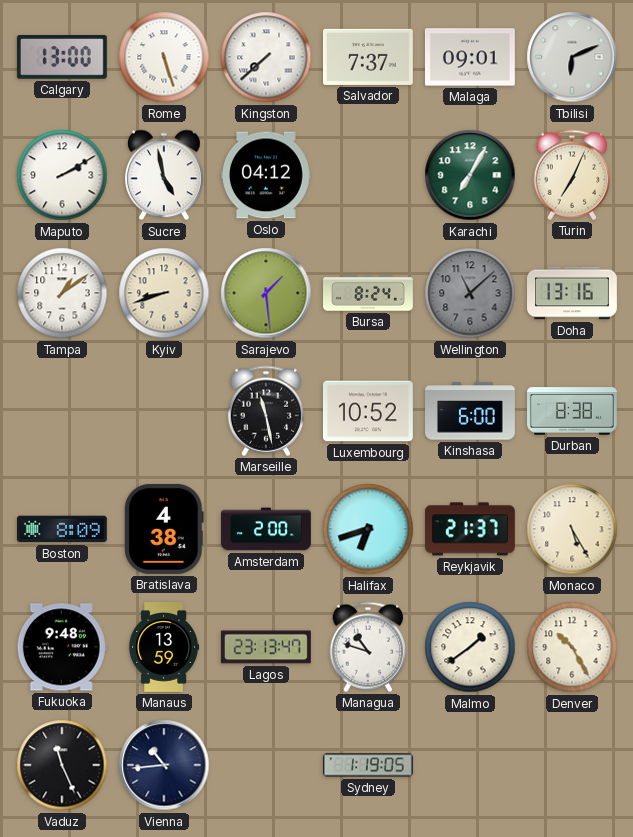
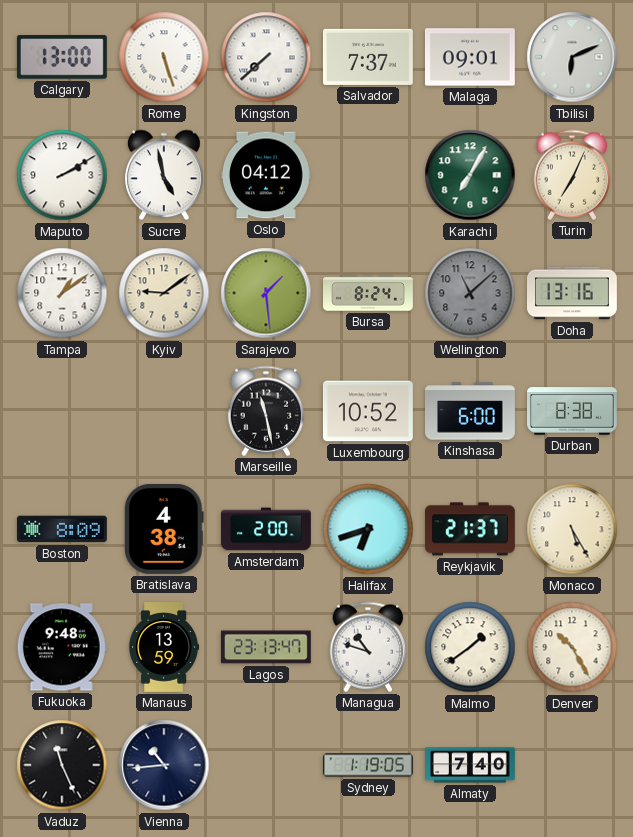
Kyiv: 8:42 -> 9:09 (164, 293)
Almaty: none -> 7:40 (471, 765)
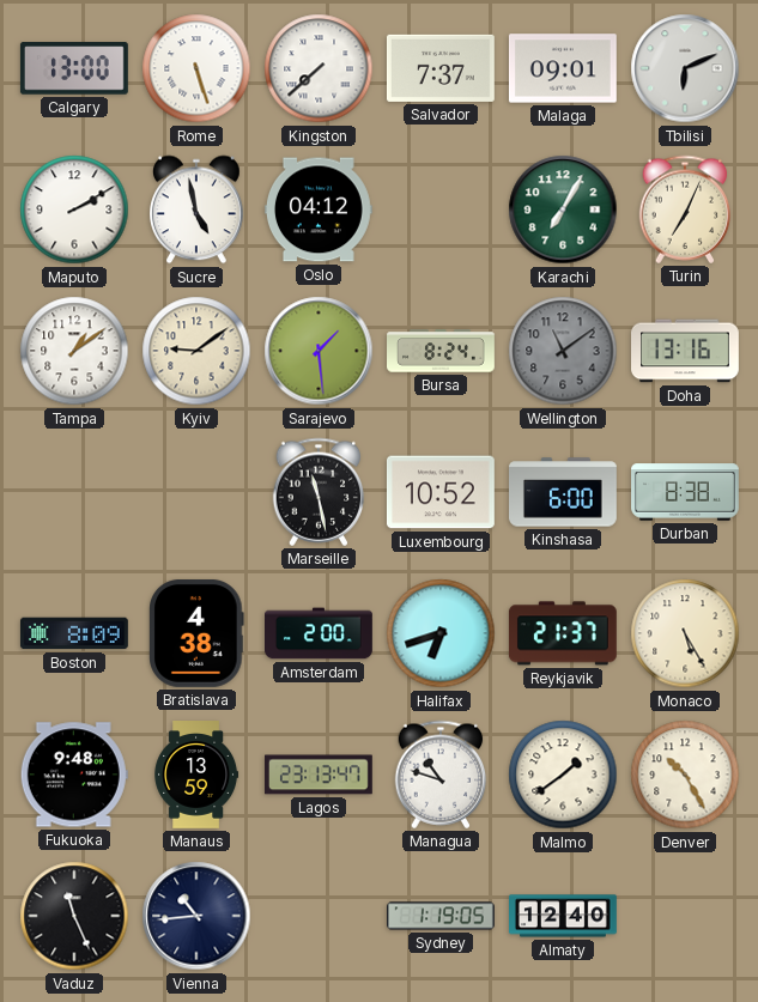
Wellington: 11:08 -> 11:09 (563, 351)
Almaty: 7:40 -> 12:40 (564, 916)
